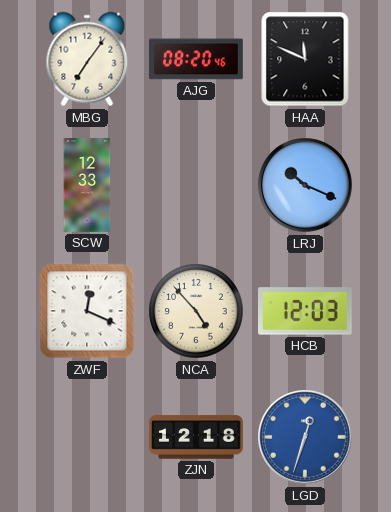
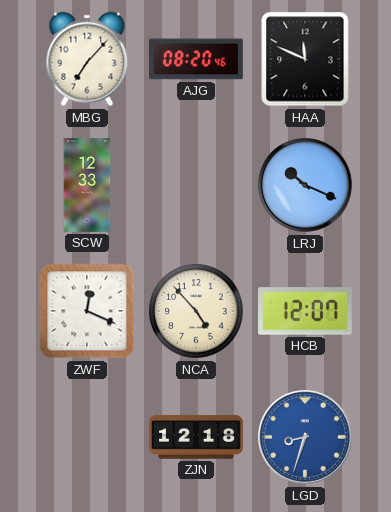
MBG: 7:06 -> 7:07 (87, 59)
HCB: 12:03 -> 12:07 (306, 311)
LGD: 12:33 -> 8:33 (305, 437)
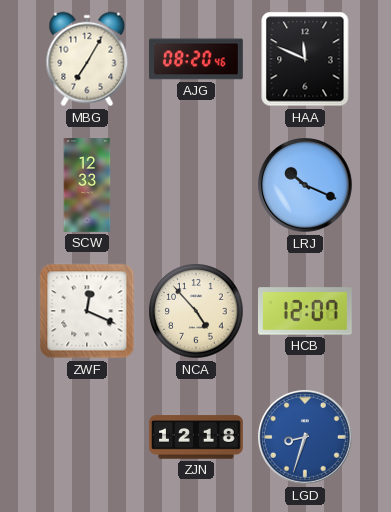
MBG: 7:07 -> 7:05 (87, 59)
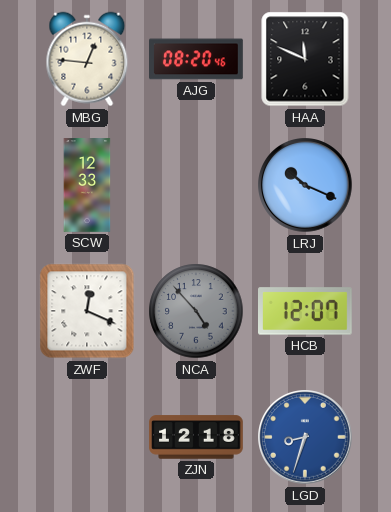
MBG: 7:05 -> 12:46 (87, 59)
NCA dial: cream -> grey (196, 311)
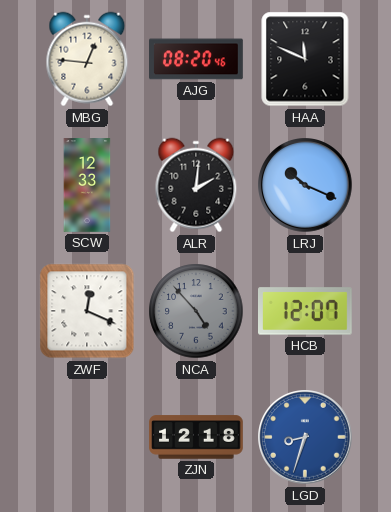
ALR: none -> 2:01 (196, 185)
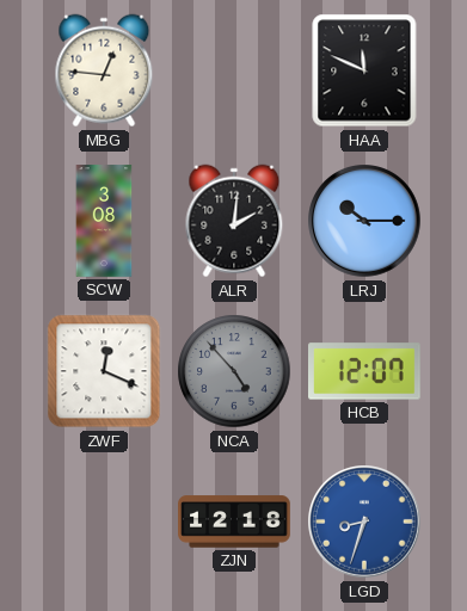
AJG: 08:20 -> none (197, 59)
SCW: 12:33 -> 3:08 (104, 221)
LRJ: 10:19 -> 10:15 (364, 221)
